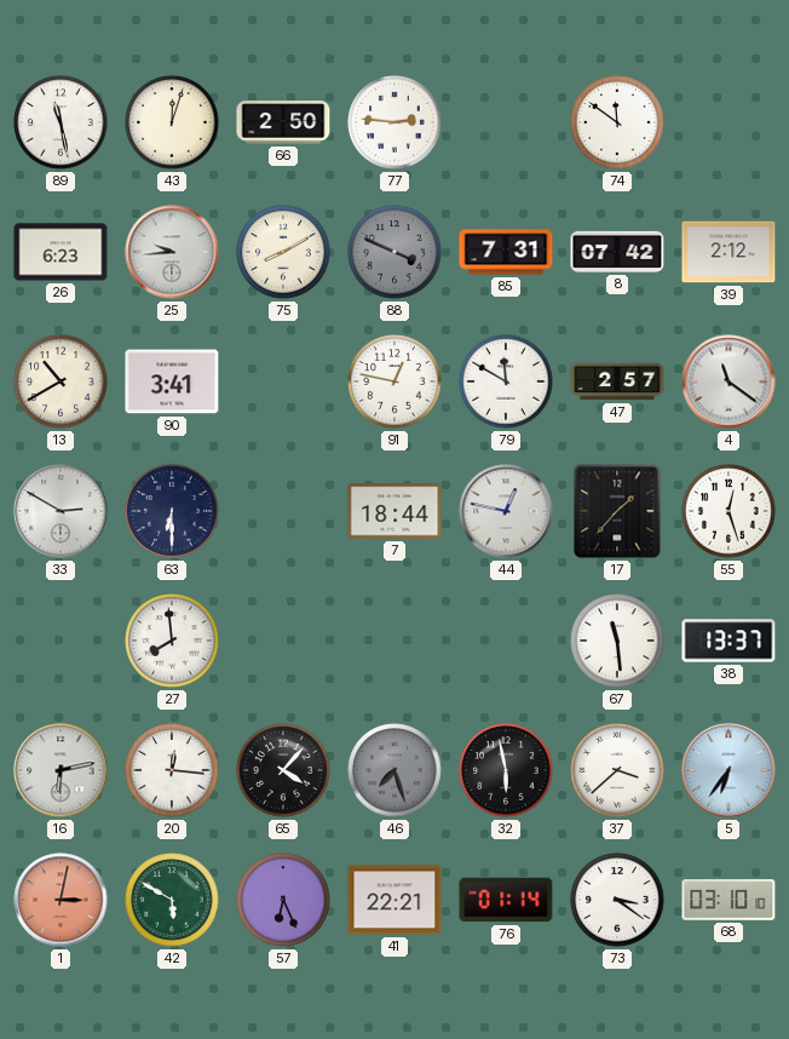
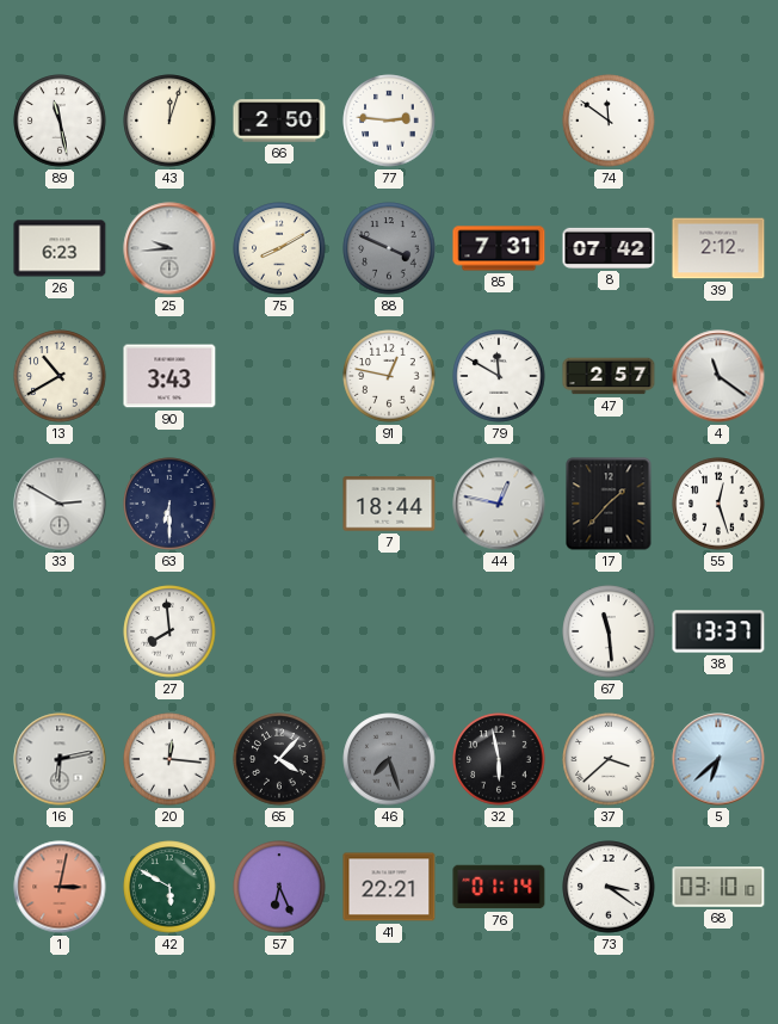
90: 3:41 -> 3:43 (169, 376)
5: 6:36 -> 6:38 (718, 759)
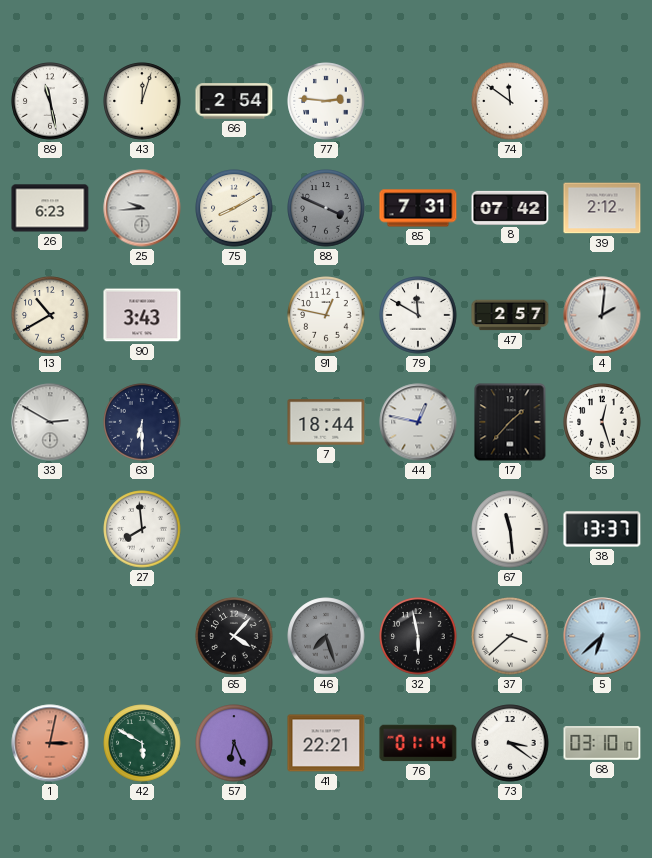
66: 2:50 -> 2:54 (234, 101)
4: 11:21 -> 2:01 (602, 315)
16: 6:13 -> none (60, 759)
20: 12:16 -> none (169, 759)
